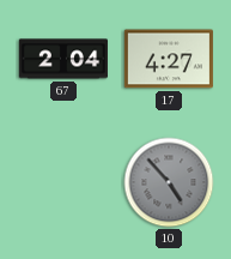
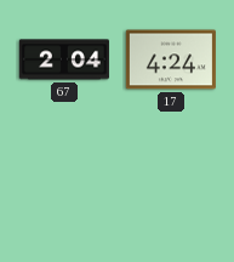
17: 4:27 -> 4:24 (171, 59)
10: 4:53 -> none (169, 182)
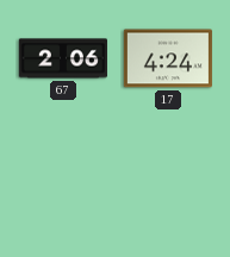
67: 2:04 -> 2:06 (63, 58)
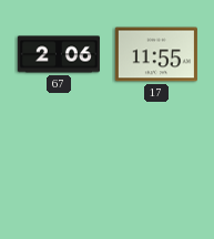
17: 4:24 -> 11:55 (156, 54)
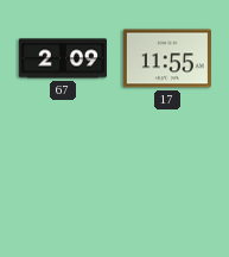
67: 2:06 -> 2:09 (63, 58)
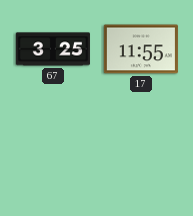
67: 2:09 -> 3:25 (53, 49)
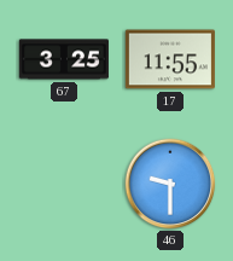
46: none -> 9:30 (170, 184)
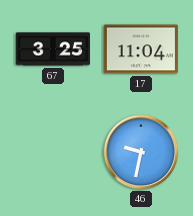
17: 11:55 -> 11:04 (141, 49)
46: 9:30 -> 9:32 (141, 152)
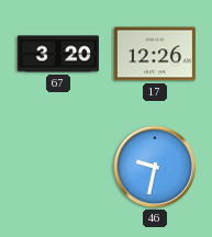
67: 3:25 -> 3:20 (58, 54)
17: 11:04 -> 12:26 (155, 54)
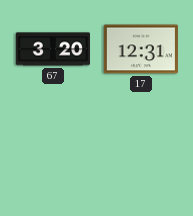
17: 12:26 -> 12:31 (141, 49)
46: 9:32 -> none (155, 167)
